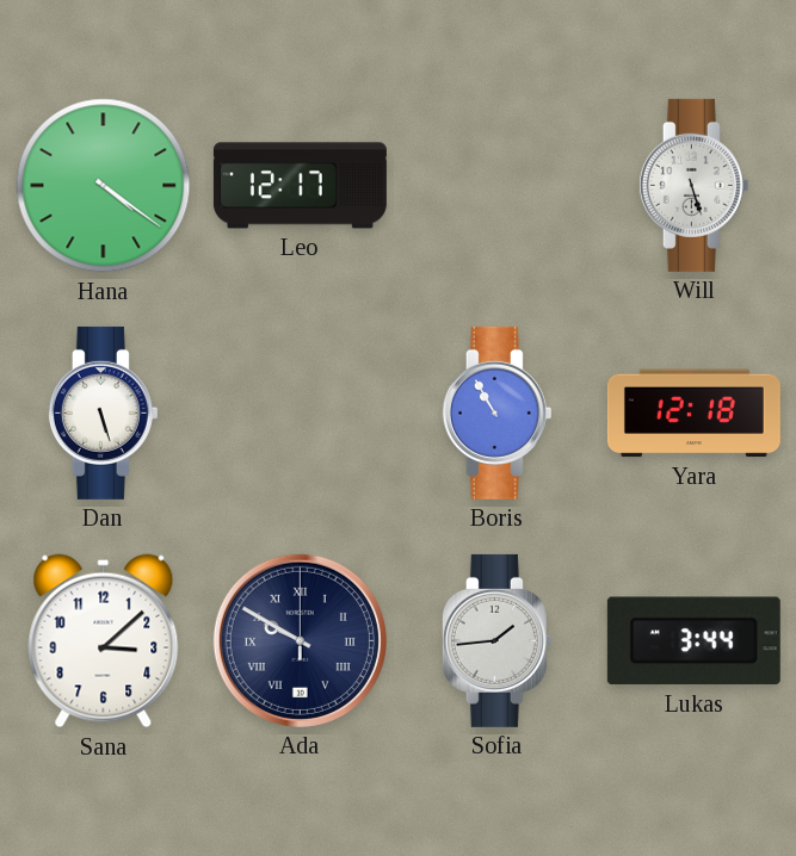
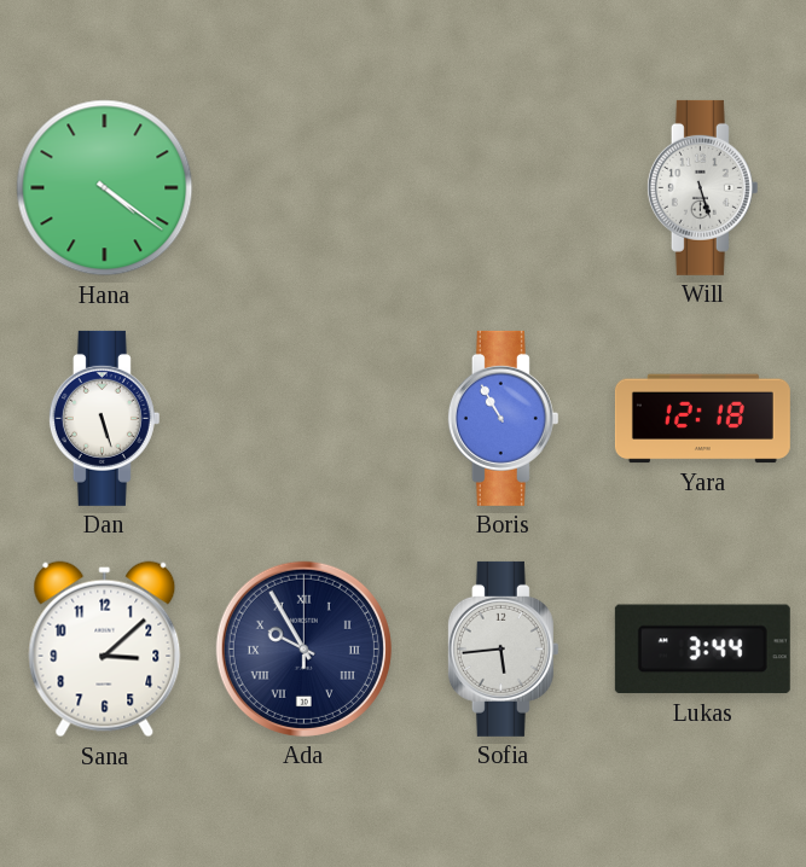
Leo: 12:17 -> none (300, 186)
Ada: 9:50 -> 9:55 (303, 648)
Sofia: 1:44 -> 5:44 (503, 648)
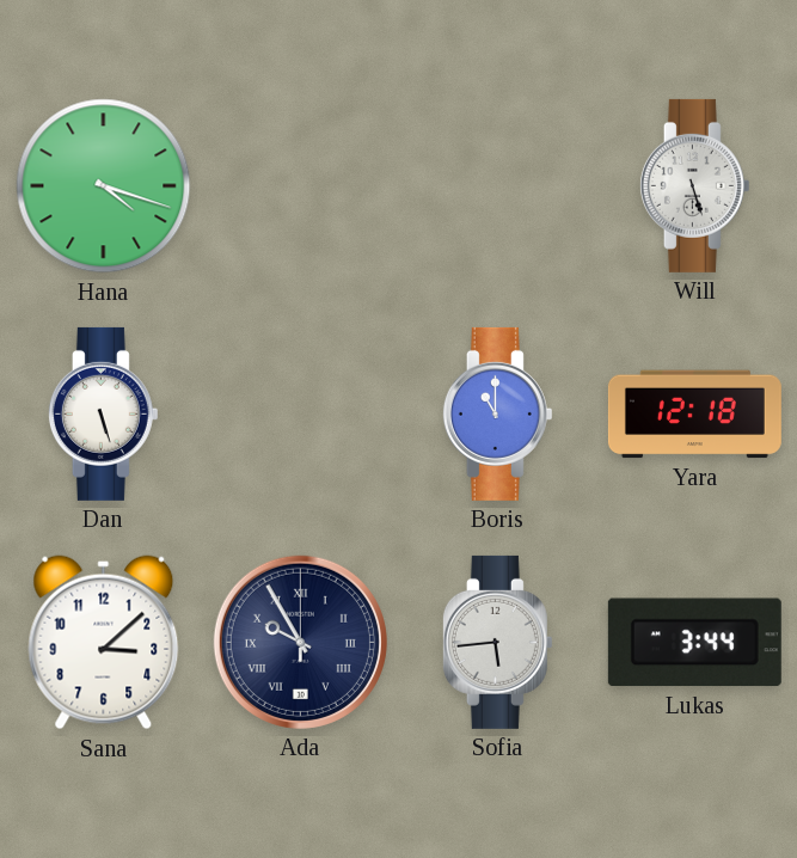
Hana: 4:21 -> 4:18 (104, 186)
Boris: 10:55 -> 11:00 (497, 413)
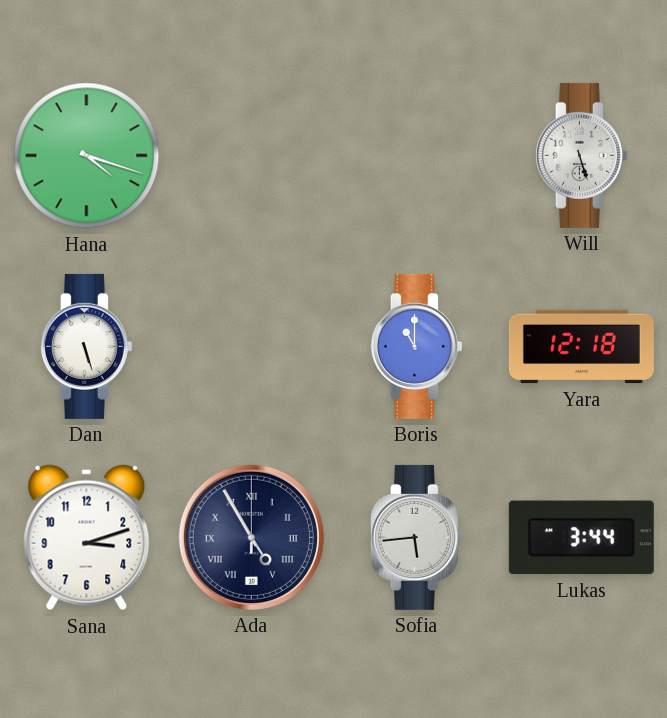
Sana: 3:08 -> 3:12 (87, 538)
Ada: 9:55 -> 4:55 (251, 537)
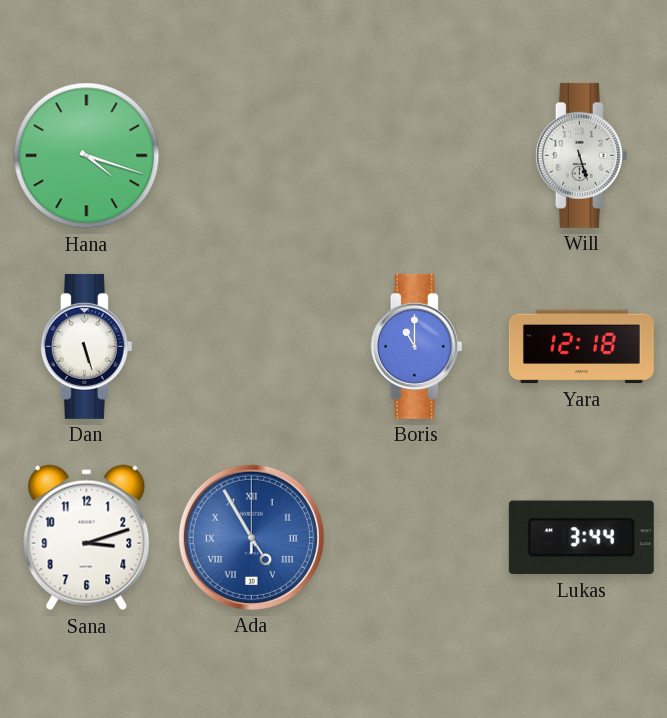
Ada dial: navy -> blue (251, 537)
Sofia: 5:44 -> none (416, 537)
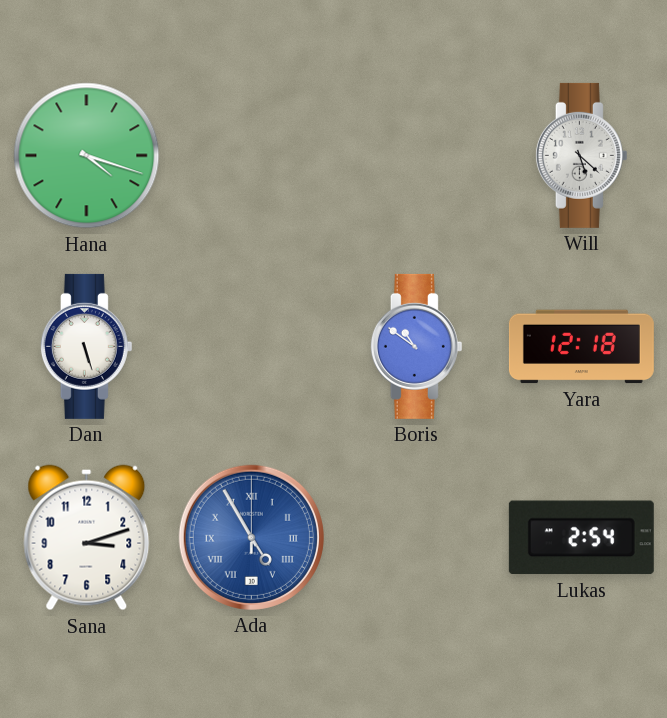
Will: 5:27 -> 5:22 (581, 155)
Boris: 11:00 -> 10:51 (416, 346)
Lukas: 3:44 -> 2:54 (581, 538)
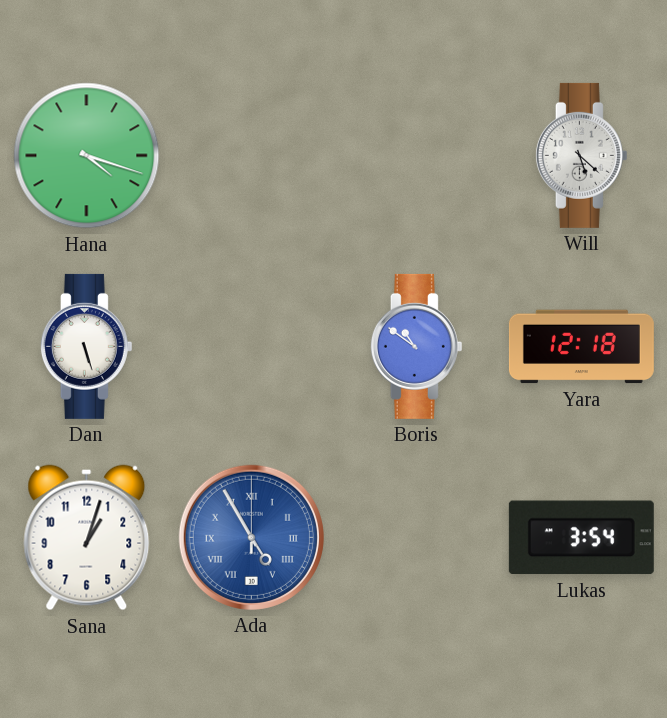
Sana: 3:12 -> 1:03 (87, 538)
Lukas: 2:54 -> 3:54 (581, 538)
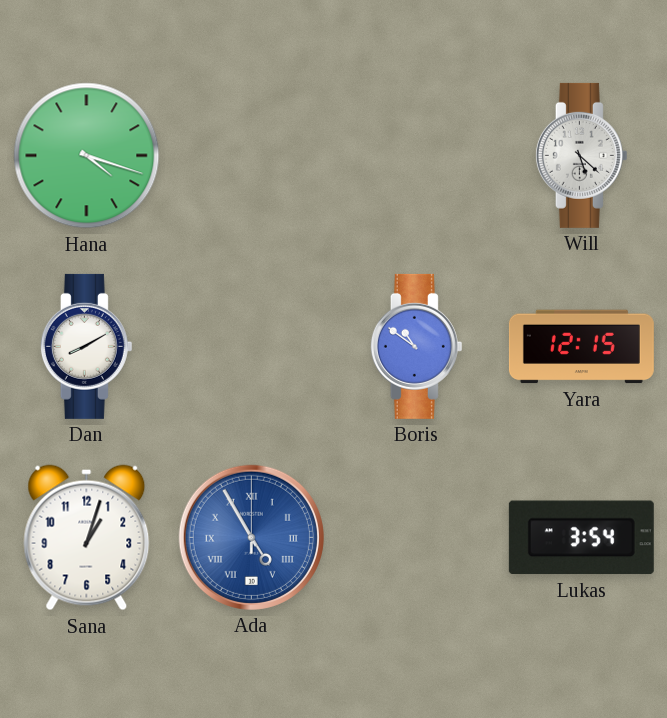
Dan: 5:27 -> 8:10 (86, 346)
Yara: 12:18 -> 12:15 (581, 347)
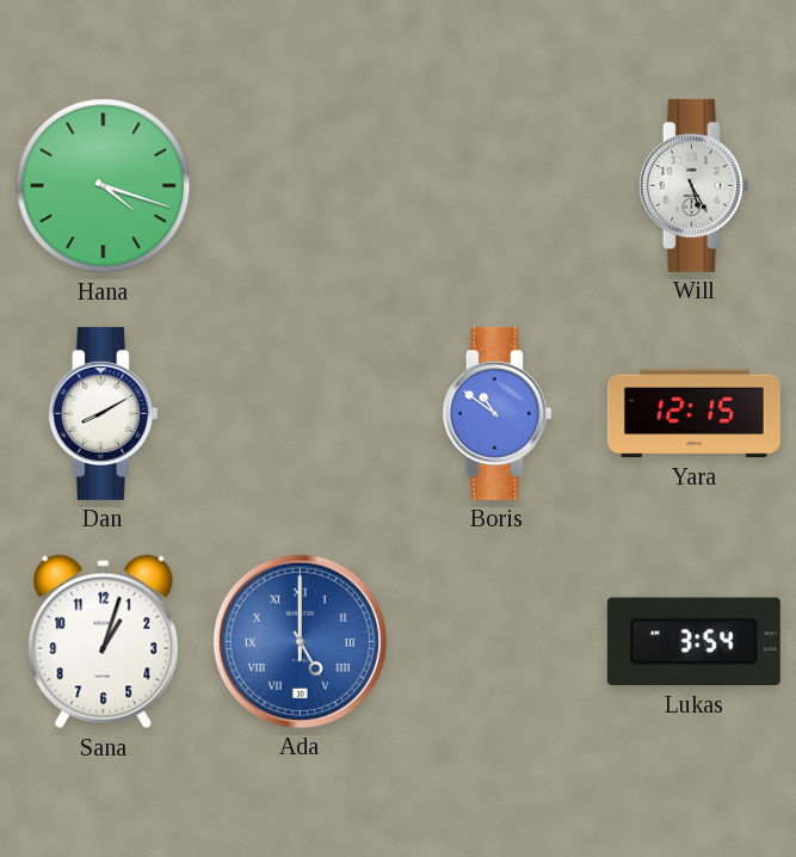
Will: 5:22 -> 5:25 (693, 185)
Ada: 4:55 -> 5:00 (300, 641)
